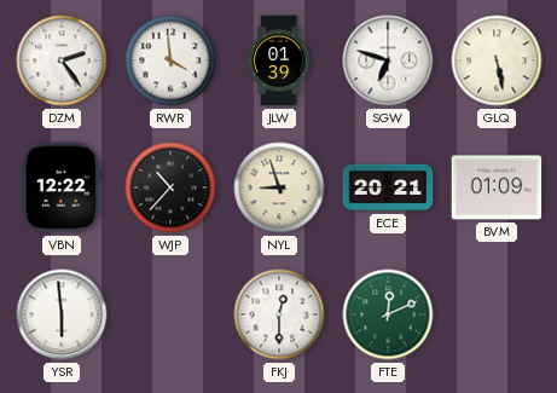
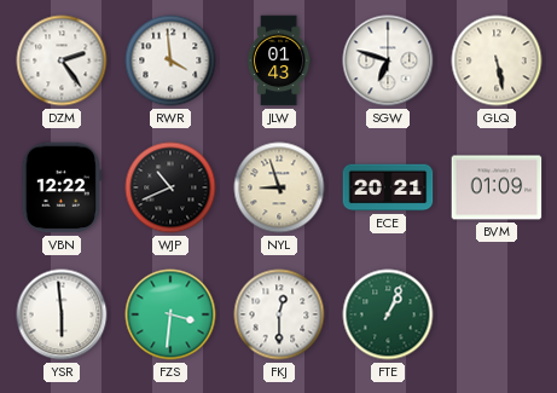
JLW: 01:39 -> 01:43 (279, 60)
WJP: 10:37 -> 10:41 (170, 187)
FZS: none -> 3:31 (170, 314)
FTE: 12:11 -> 1:04 (388, 314)
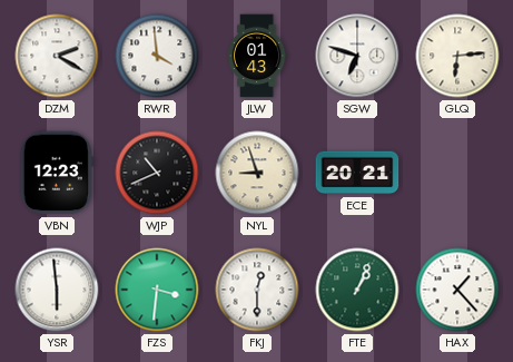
DZM: 2:24 -> 2:20 (57, 56)
GLQ: 5:28 -> 6:14 (457, 56)
VBN: 12:22 -> 12:23 (57, 173)
BVM: 01:09 -> none (497, 187)
HAX: none -> 1:23 (457, 290)
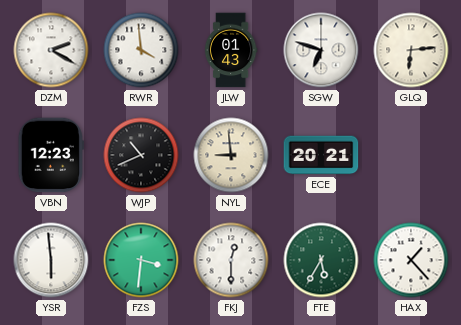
NYL: 8:57 -> 8:59 (231, 155)
FTE: 1:04 -> 5:35 (321, 260)
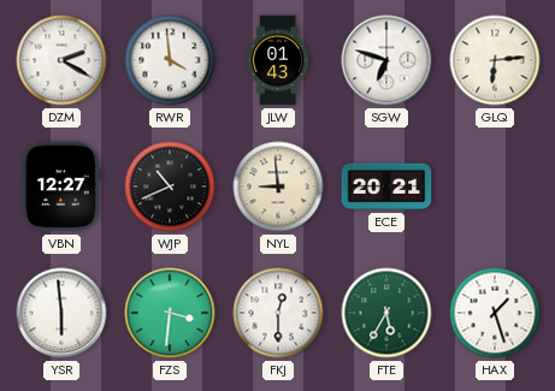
VBN: 12:23 -> 12:27 (61, 186)
HAX: 1:23 -> 1:27 (495, 313)
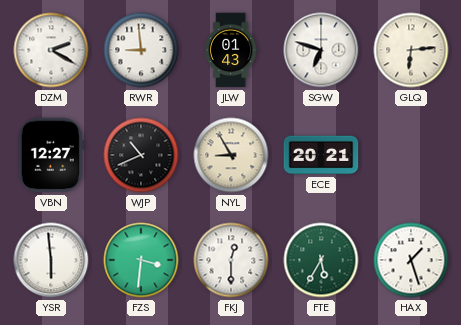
RWR: 3:59 -> 8:59 (141, 50)
NYL: 8:59 -> 8:55 (231, 155)
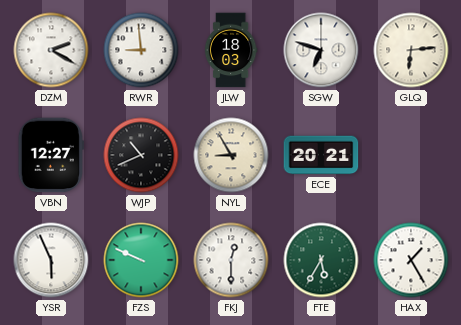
JLW: 01:43 -> 18:03 (231, 50)
YSR: 5:59 -> 5:56 (51, 260)
FZS: 3:31 -> 9:49 (141, 260)
HAX: 1:27 -> 1:25 (411, 260)
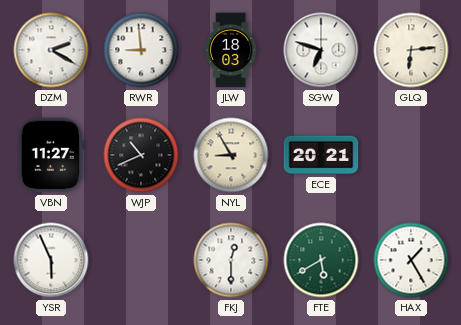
VBN: 12:27 -> 11:27 (51, 155)
FZS: 9:49 -> none (141, 260)
FTE: 5:35 -> 5:40 (321, 260)
